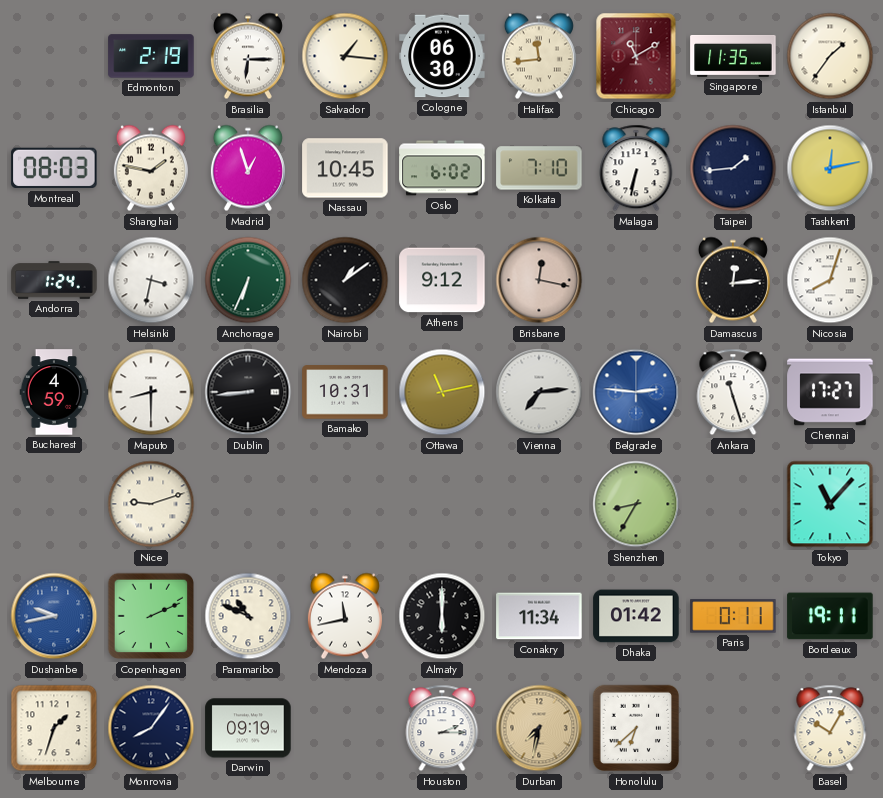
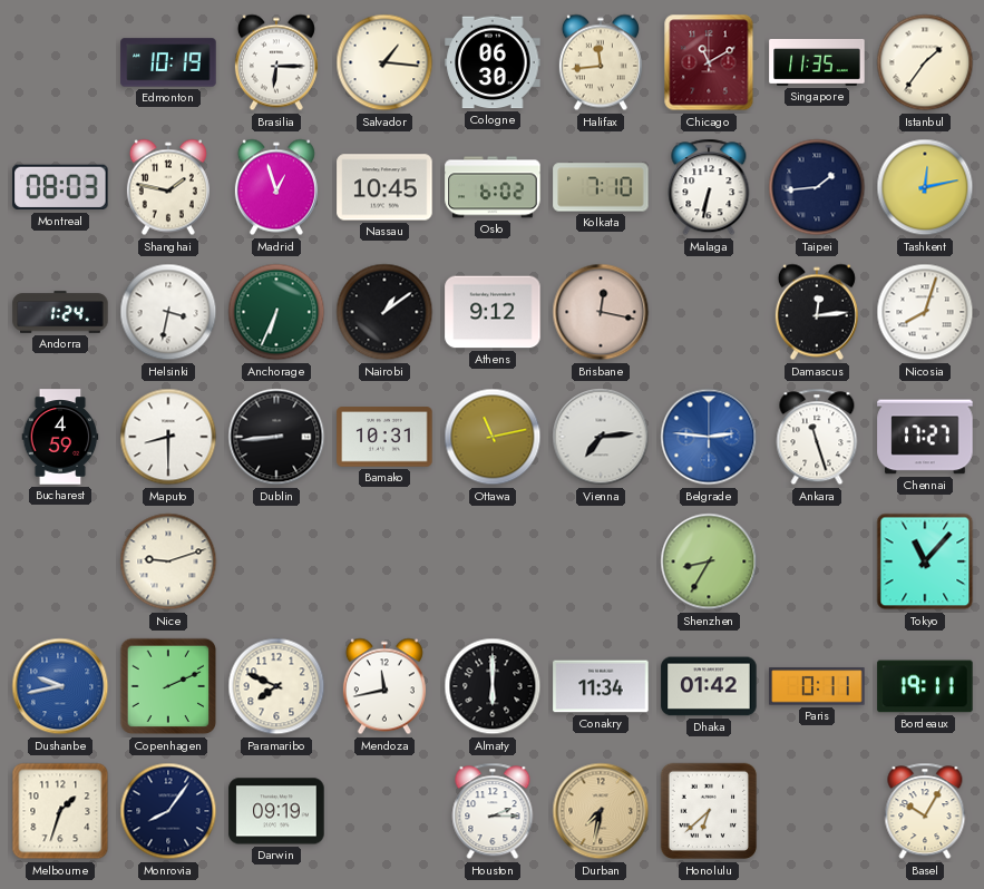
Edmonton: 2:19 -> 10:19 (168, 62)
Paramaribo: 10:49 -> 7:49 (276, 686)
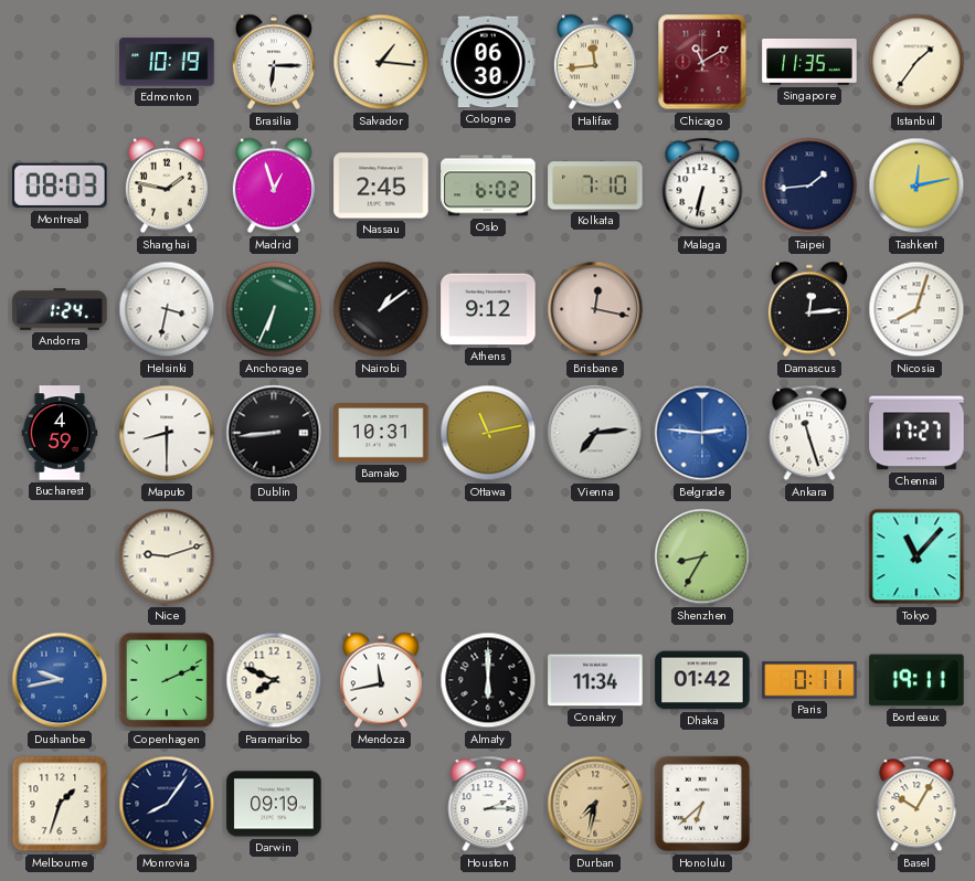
Nassau: 10:45 -> 2:45 (381, 185)
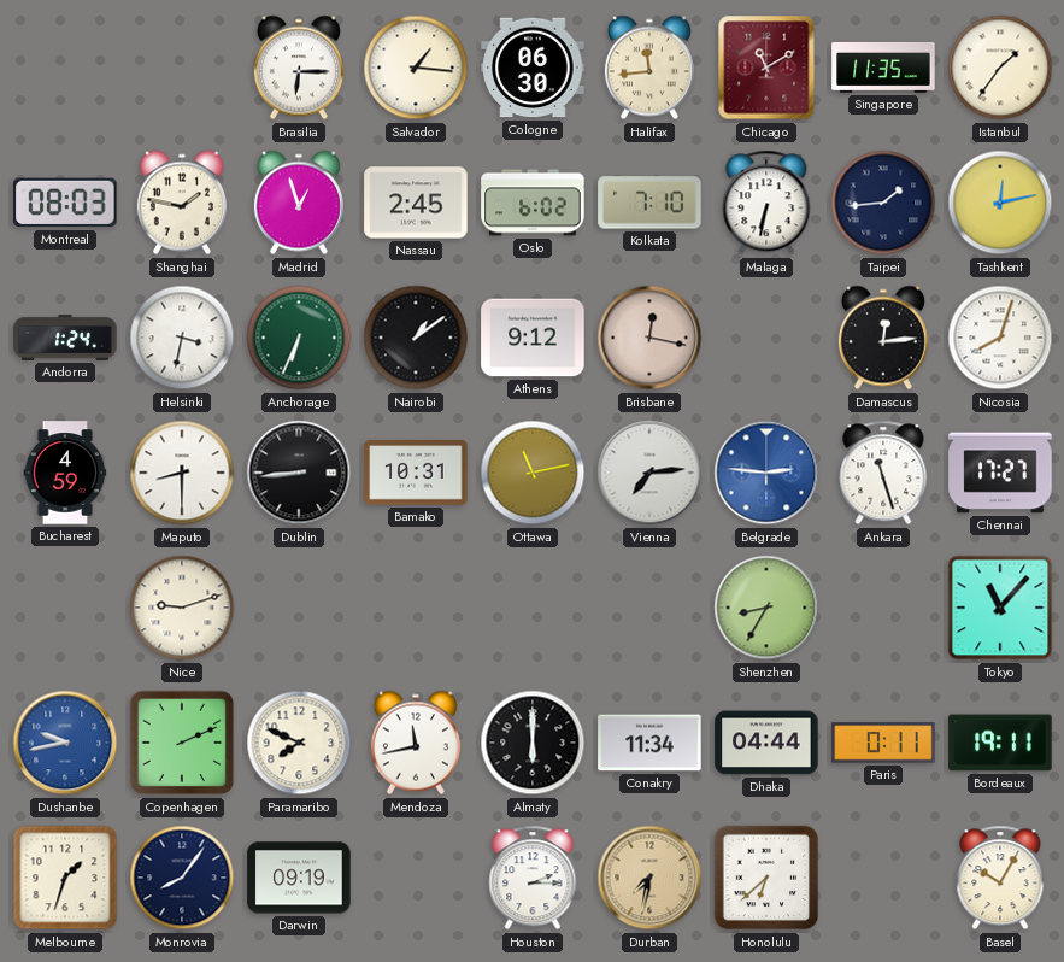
Edmonton: 10:19 -> none (167, 62)
Dhaka: 01:42 -> 04:44 (766, 743)
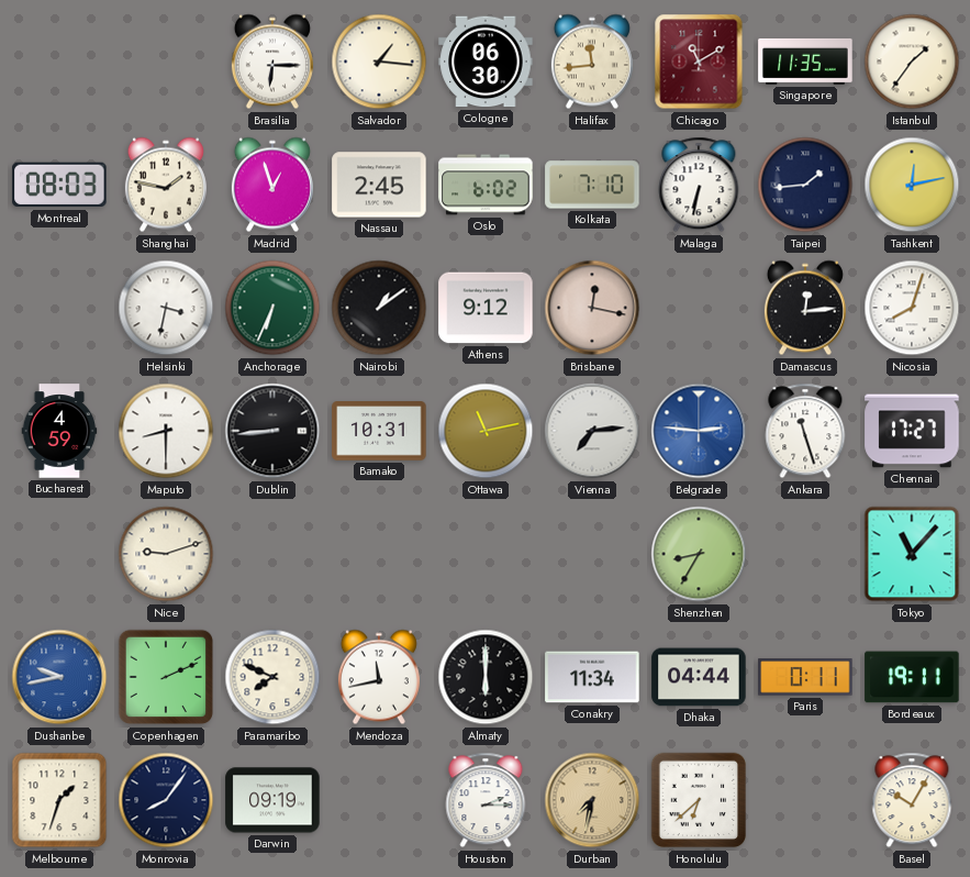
Andorra: 1:24 -> none (65, 338)
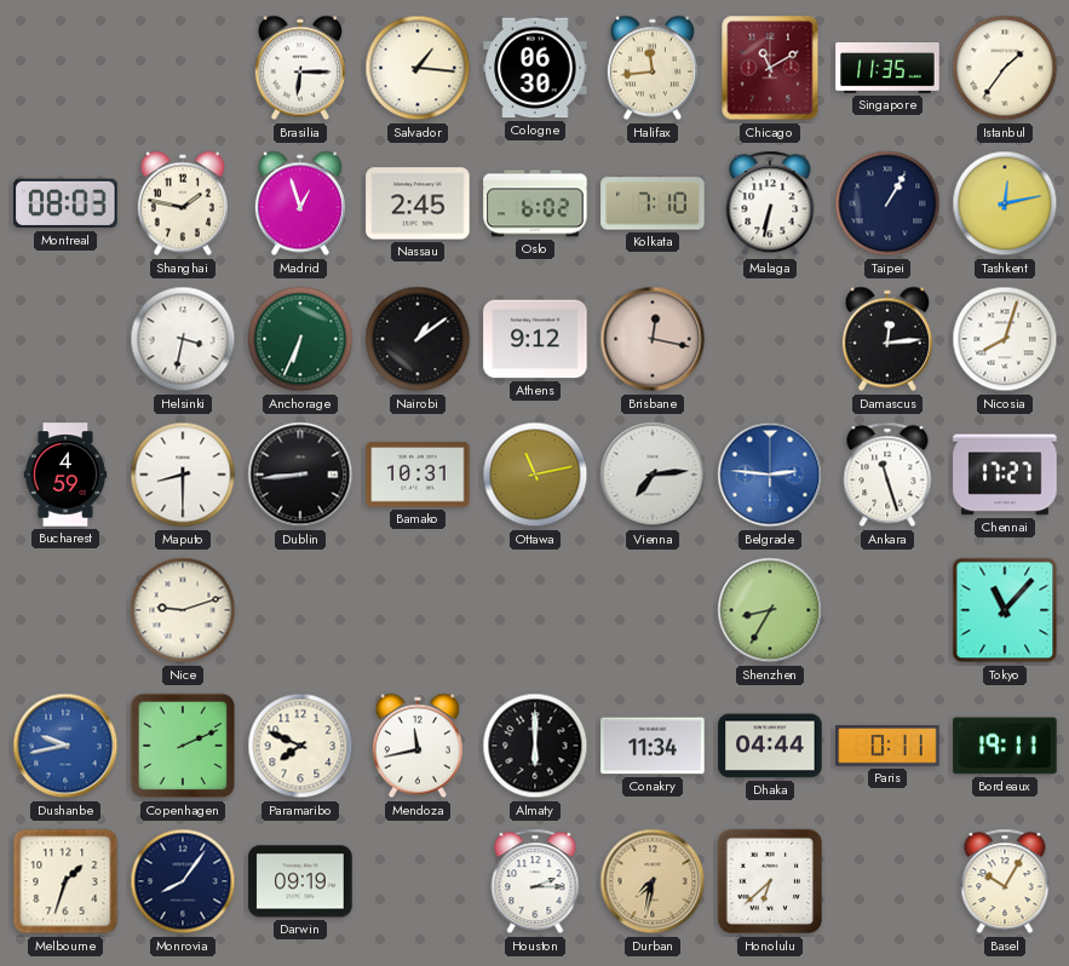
Taipei: 1:44 -> 1:05 (887, 203)
